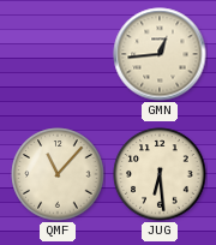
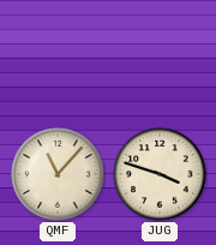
GMN: 12:44 -> none (160, 54)
JUG: 6:29 -> 3:48 (160, 174)
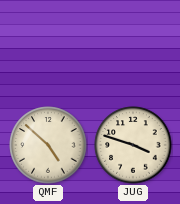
QMF: 11:07 -> 4:52 (48, 145)
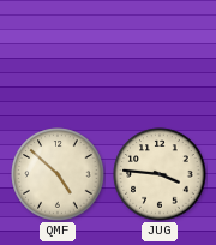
JUG: 3:48 -> 3:46 (160, 174)
